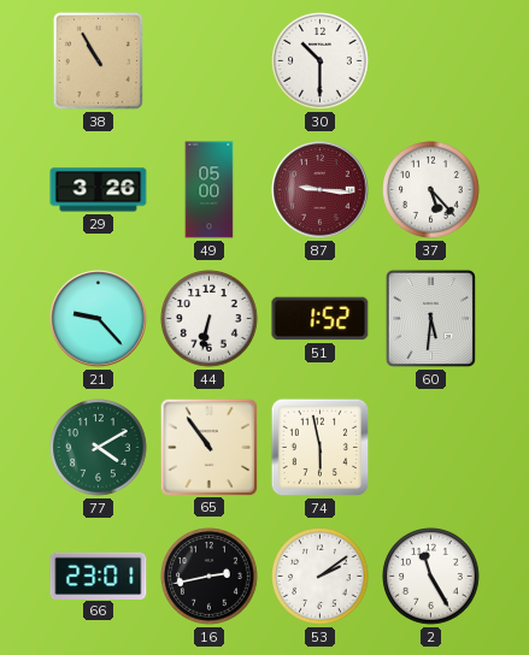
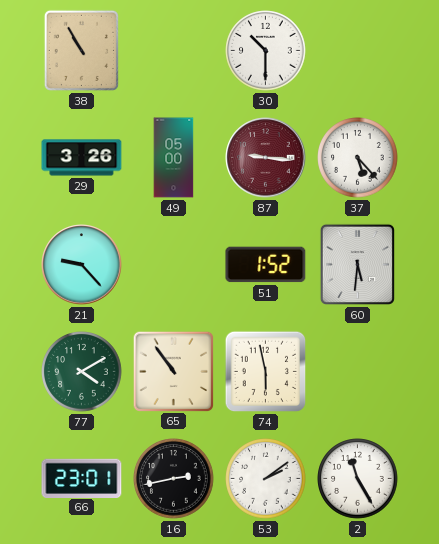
44: 6:32 -> none (210, 319)
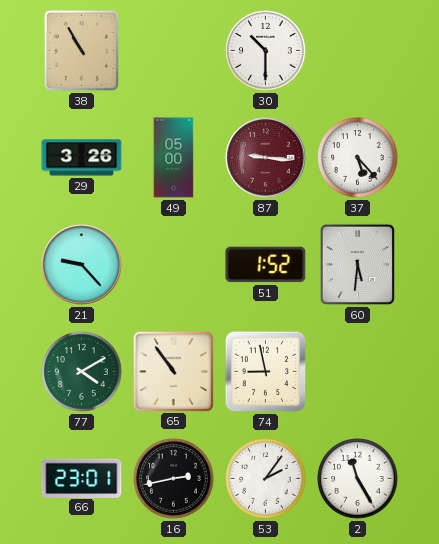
74: 5:58 -> 8:58 (266, 372)
53: 2:09 -> 2:06 (266, 479)
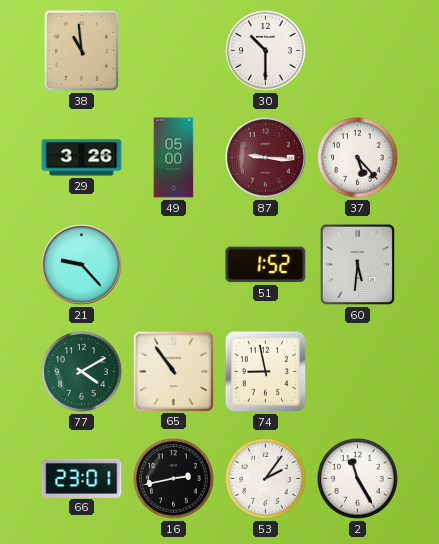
38: 10:55 -> 10:59 (81, 50)
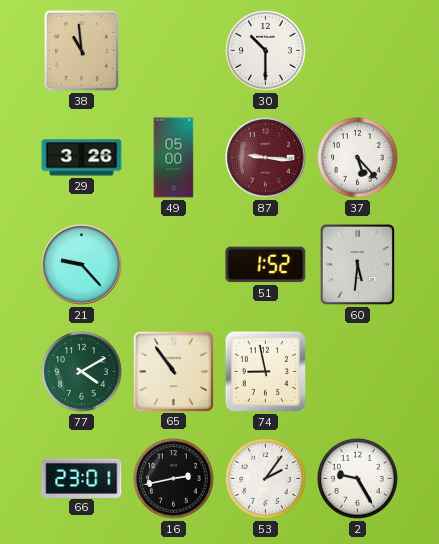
2: 11:25 -> 9:25 (358, 479)
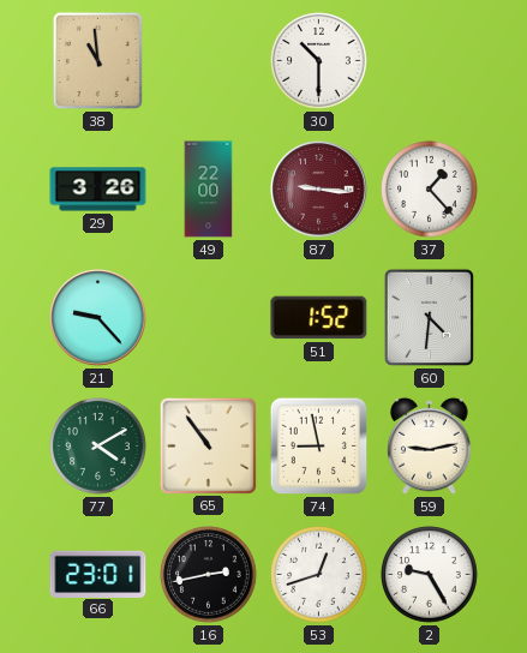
49: 05:00 -> 22:00 (209, 190)
37: 5:23 -> 1:23 (430, 190)
60: 5:31 -> 4:31 (429, 317)
59: none -> 9:13 (430, 445)
53: 2:06 -> 12:42 (319, 575)
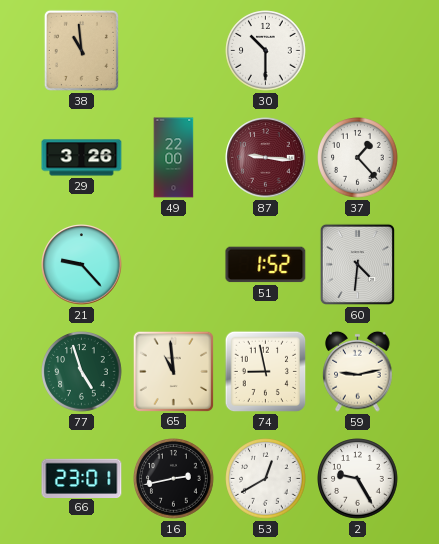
77: 4:10 -> 4:57 (82, 372)
65: 10:54 -> 10:59 (173, 371)
53: 12:42 -> 12:40 (266, 479)
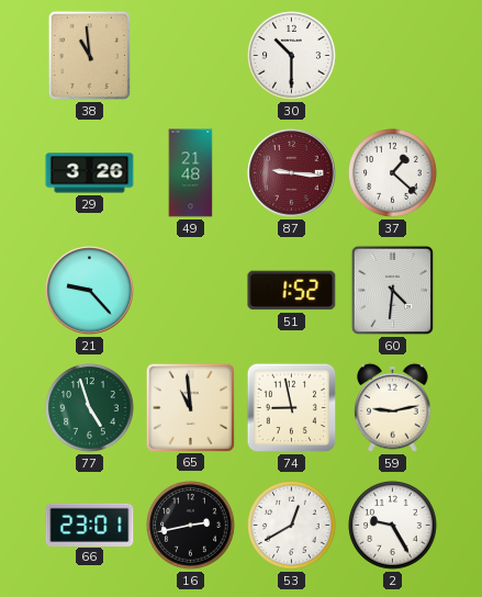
49: 22:00 -> 21:48 (191, 173)
37: 1:23 -> 1:22 (393, 173)
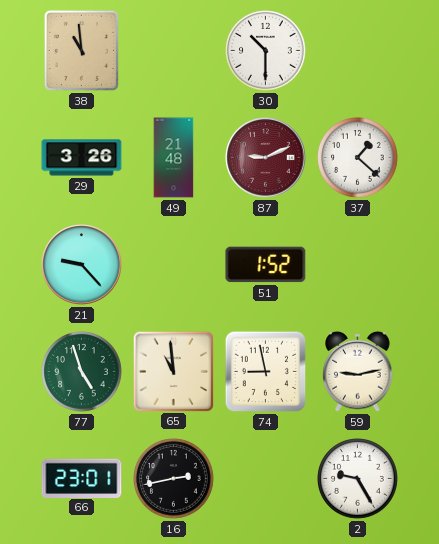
87: 9:16 -> 9:11 (266, 158)
60: 4:31 -> none (392, 290)
53: 12:40 -> none (292, 526)
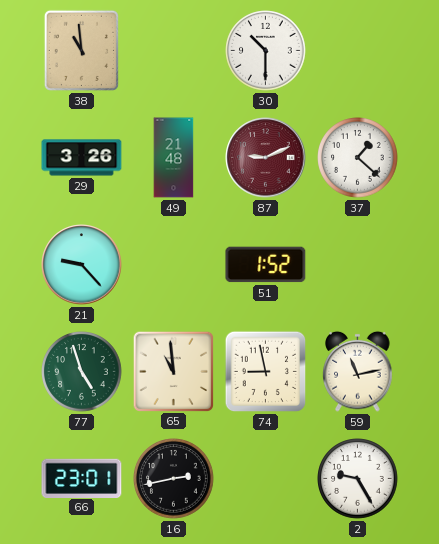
59: 9:13 -> 11:13 (358, 371)
